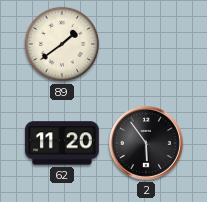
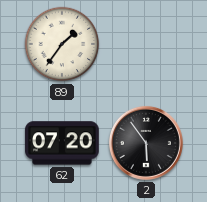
89: 1:39 -> 1:36 (62, 44)
62: 11:20 -> 07:20 (62, 143)
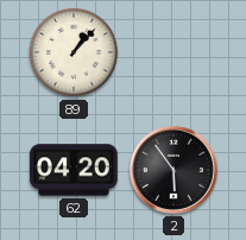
89: 1:36 -> 1:07 (74, 52)
62: 07:20 -> 04:20 (74, 170)
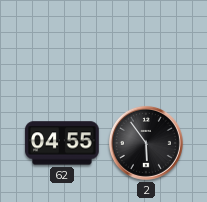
89: 1:07 -> none (74, 52)
62: 04:20 -> 04:55 (62, 143)
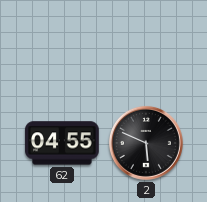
2: 5:54 -> 5:49 (146, 143)
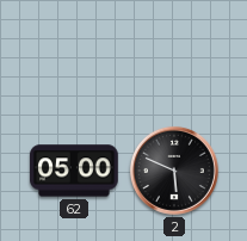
62: 04:55 -> 05:00 (74, 171)
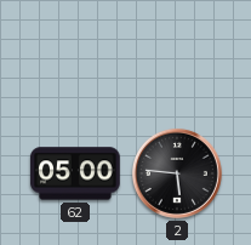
2: 5:49 -> 5:46 (177, 173)
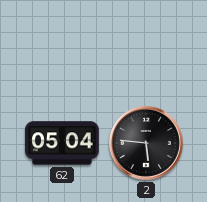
62: 05:00 -> 05:04 (62, 143)
